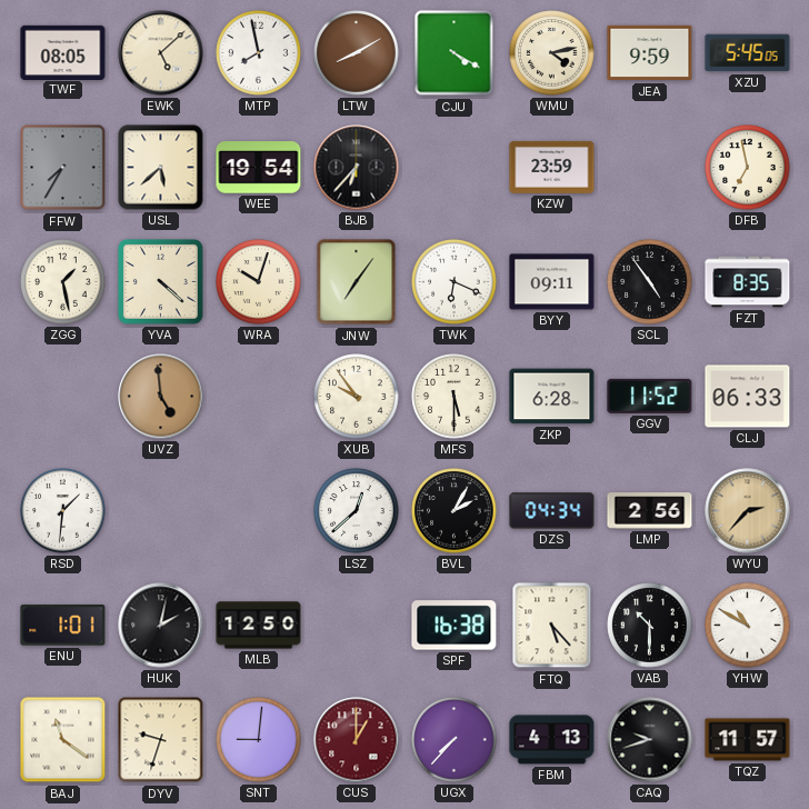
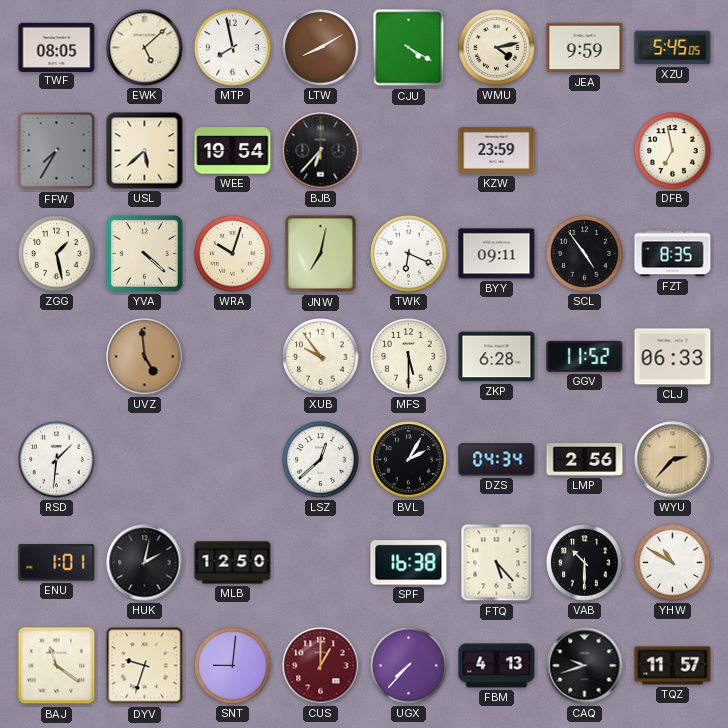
JNW: 7:06 -> 7:02 (321, 254)
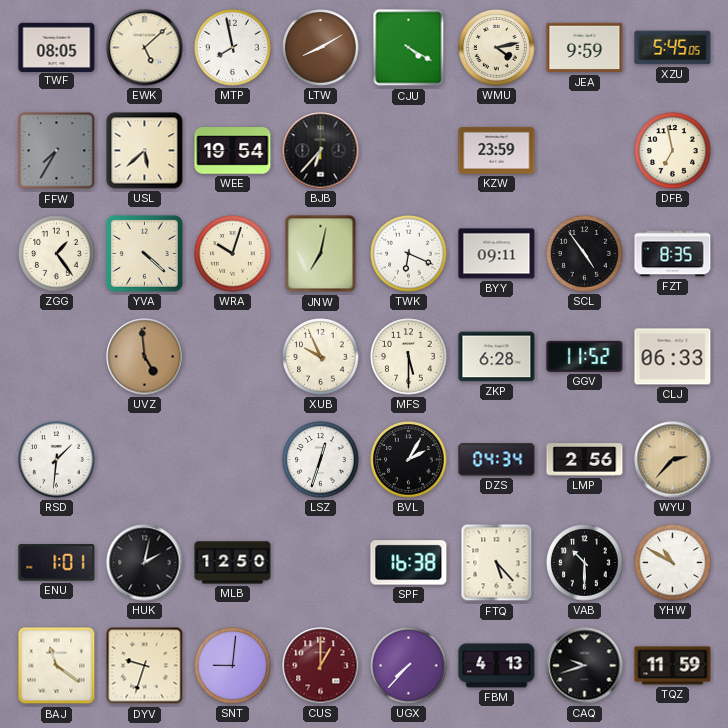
ZGG: 1:28 -> 1:24 (57, 254)
XUB: 9:54 -> 9:56 (321, 357)
LSZ: 12:38 -> 12:33 (321, 460)
TQZ: 11:57 -> 11:59 (673, 666)
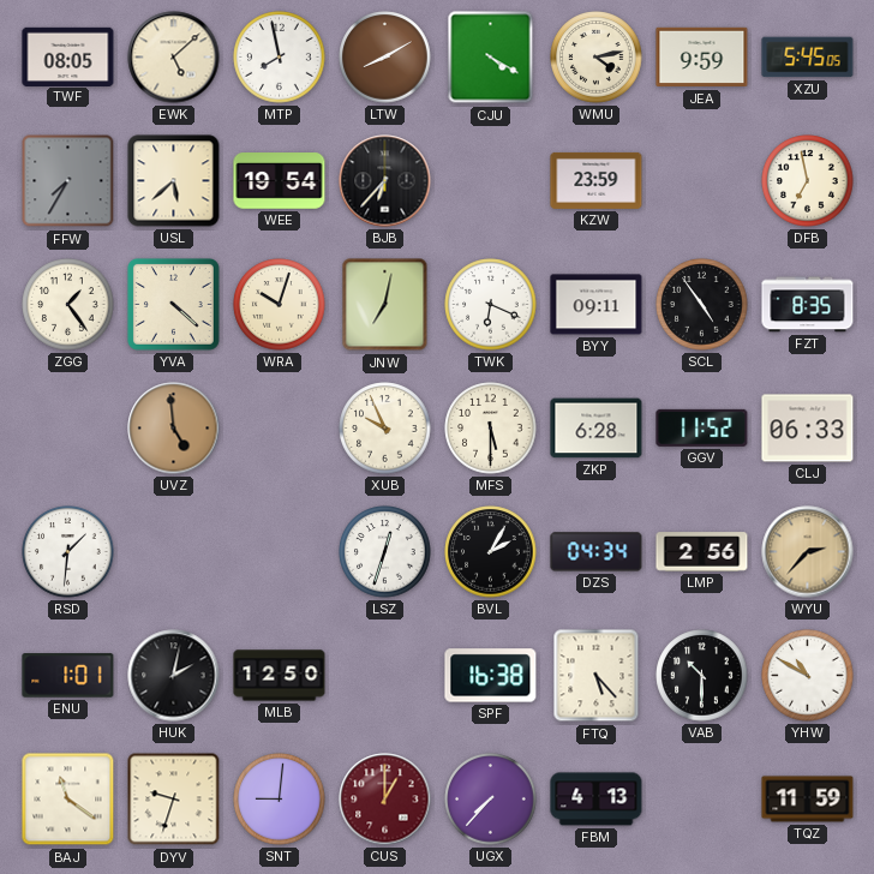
CAQ: 9:42 -> none (585, 666)
